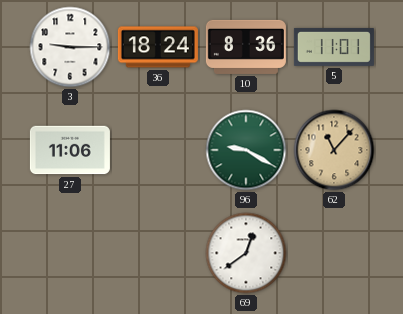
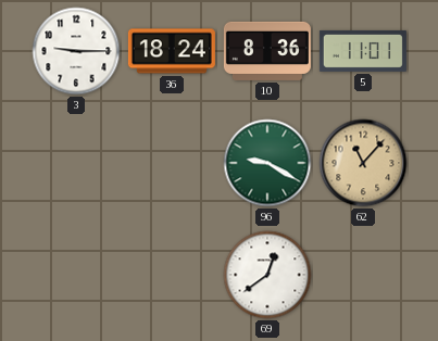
27: 11:06 -> none (70, 150)
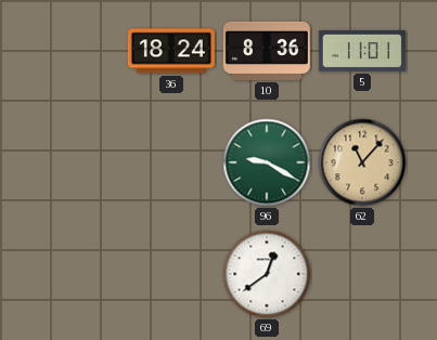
3: 9:15 -> none (76, 51)
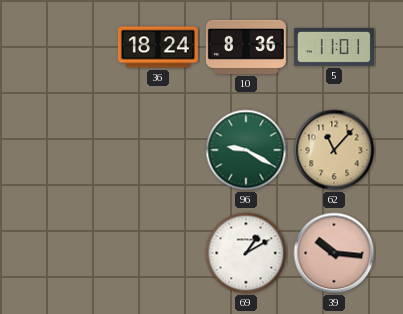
69: 12:39 -> 1:10 (246, 253)
39: none -> 10:16 (334, 253)
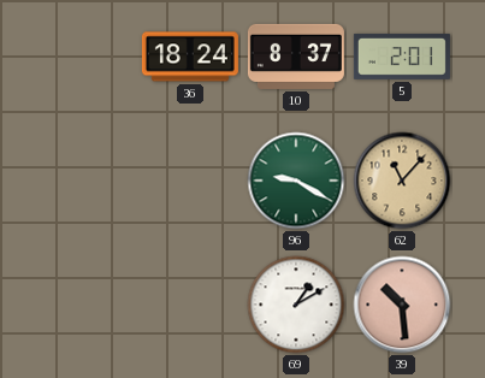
10: 8:36 -> 8:37 (296, 57)
5: 11:01 -> 2:01 (402, 57)
39: 10:16 -> 10:29 (402, 305)
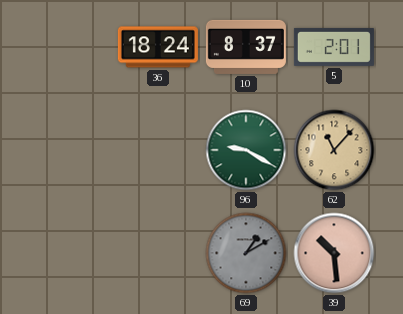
69 dial: white -> grey (246, 253)
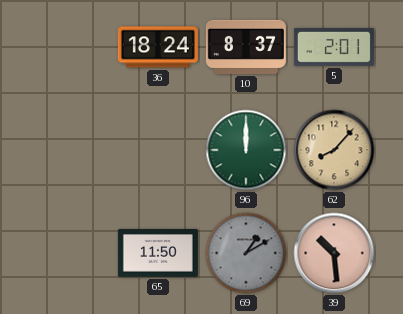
96: 9:20 -> 12:00 (246, 150)
62: 11:07 -> 8:07 (334, 150)
65: none -> 11:50 (158, 253)
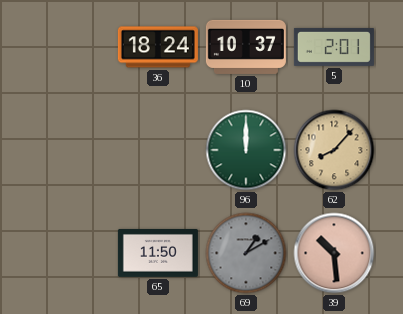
10: 8:37 -> 10:37 (246, 47)
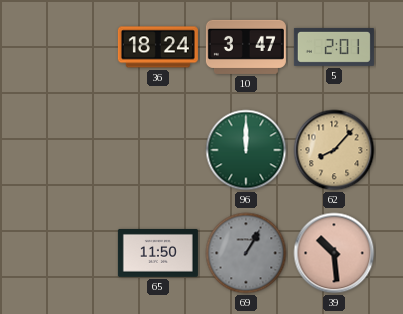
10: 10:37 -> 3:47 (246, 47)
69: 1:10 -> 1:05 (246, 253)
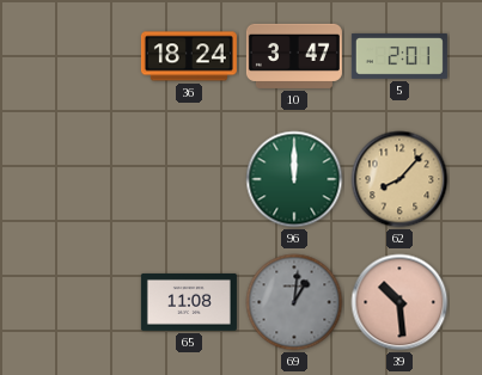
65: 11:50 -> 11:08 (189, 302)
69: 1:05 -> 1:01 (294, 302)
